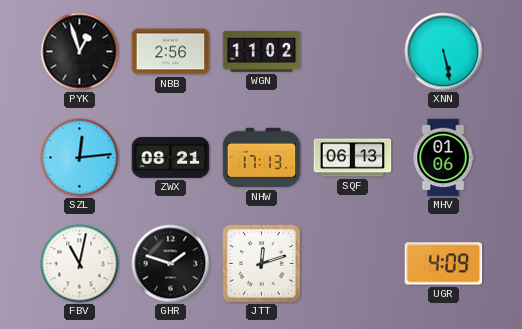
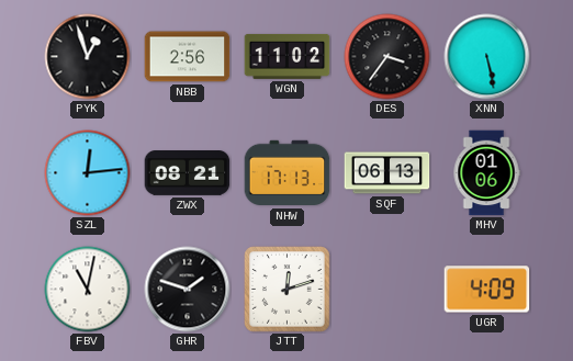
DES: none -> 3:36 (387, 57)
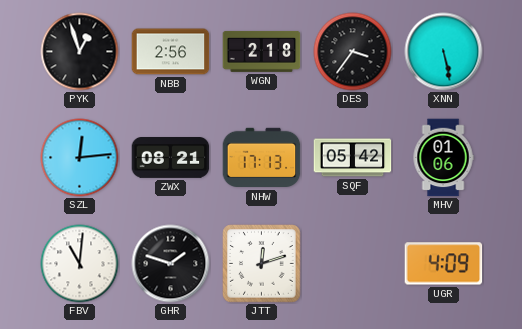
WGN: 11:02 -> 2:18 (262, 51)
SQF: 06:13 -> 05:42 (353, 158)
FBV: 11:02 -> 11:01 (80, 264)
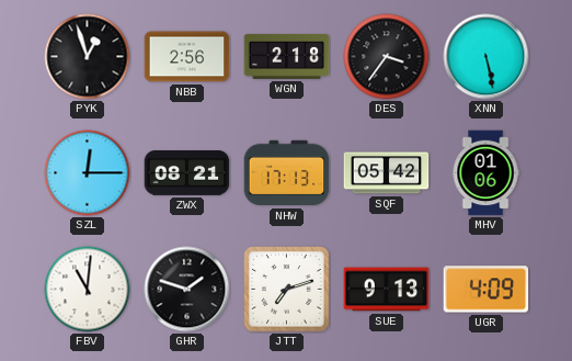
SZL: 12:14 -> 12:15 (88, 173)
JTT: 12:12 -> 7:12 (287, 290)
SUE: none -> 9:13 (387, 290)
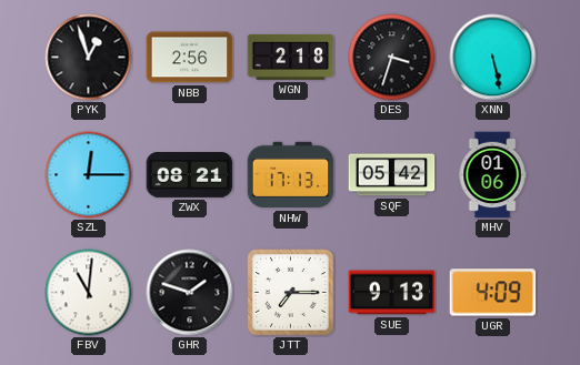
DES: 3:36 -> 3:33 (392, 58)
JTT: 7:12 -> 7:15 (291, 293)
